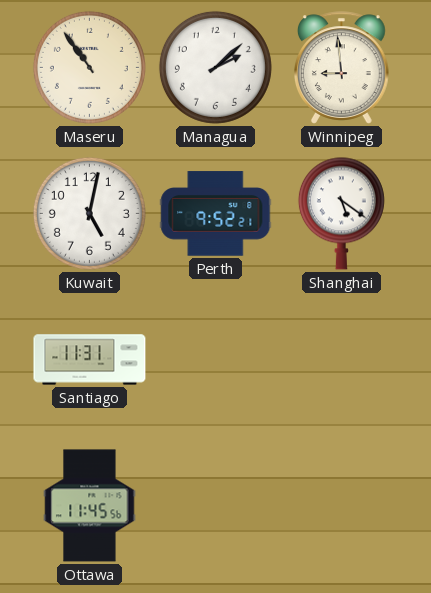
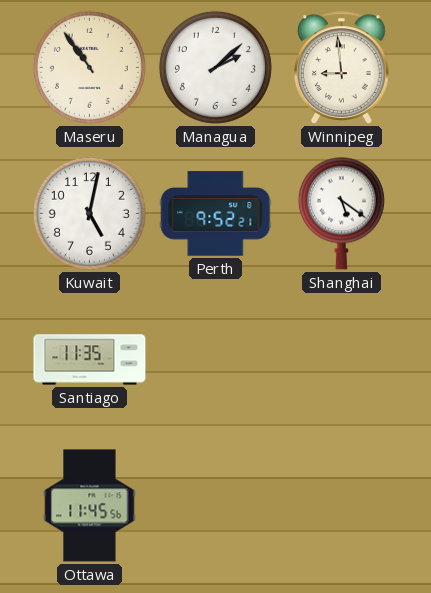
Santiago: 11:31 -> 11:35 (90, 360)
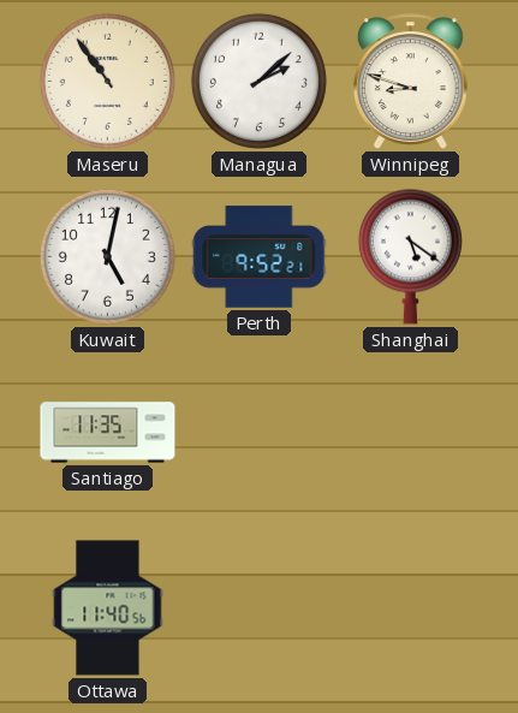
Winnipeg: 8:59 -> 8:48 (411, 82)
Ottawa: 11:45 -> 11:40 (108, 608)
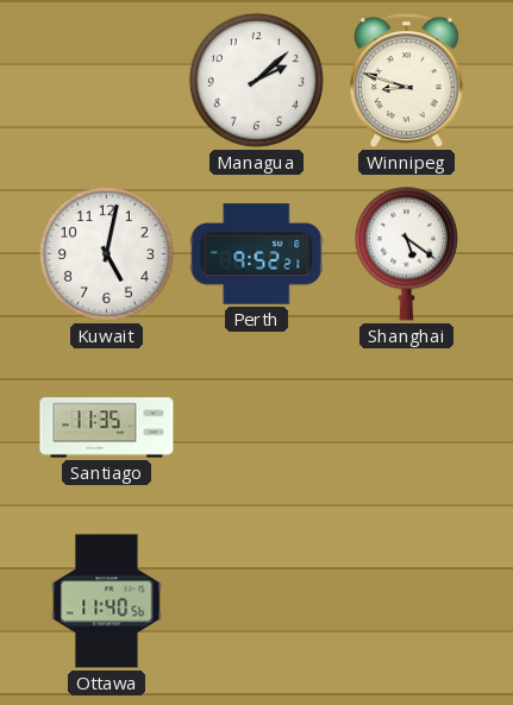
Maseru: 10:54 -> none (107, 81)
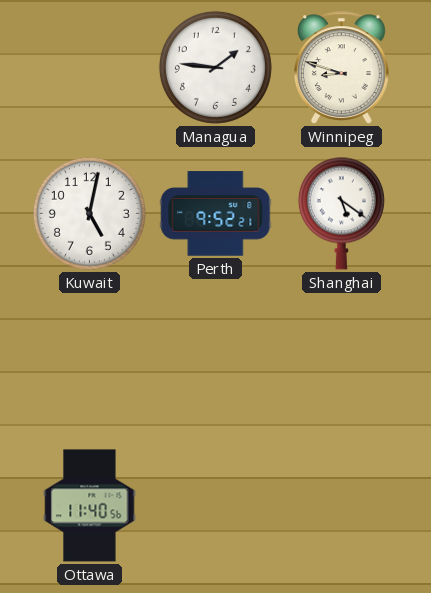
Managua: 2:08 -> 1:46 (215, 67)
Santiago: 11:35 -> none (107, 428)
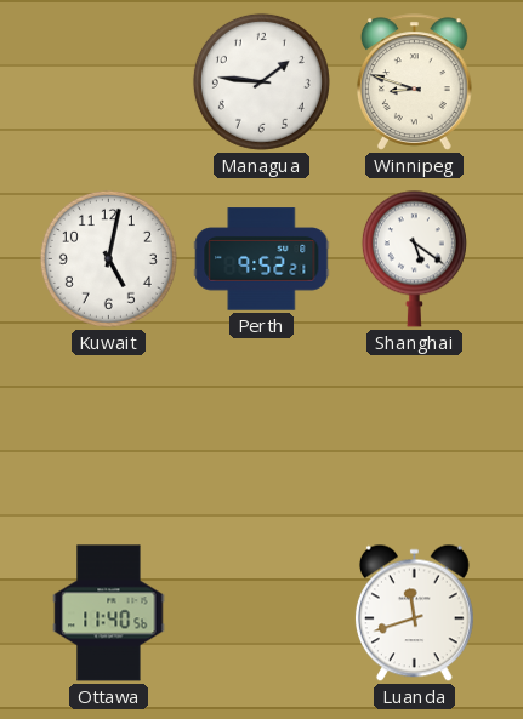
Luanda: none -> 11:42 (414, 614)
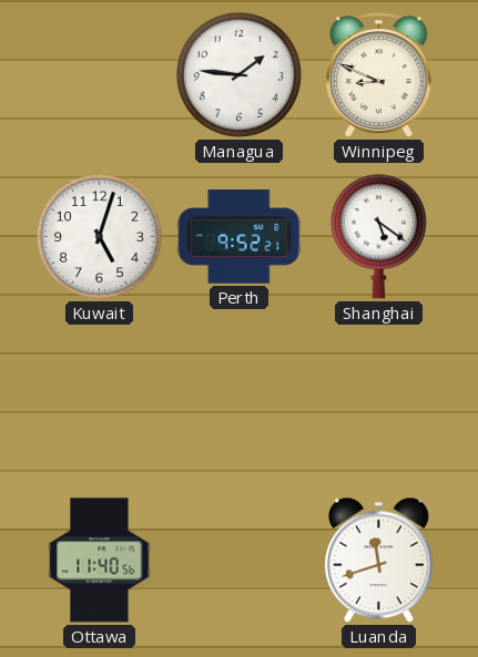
Winnipeg: 8:48 -> 8:49 (379, 75)
Kuwait: 5:02 -> 5:03 (99, 236)
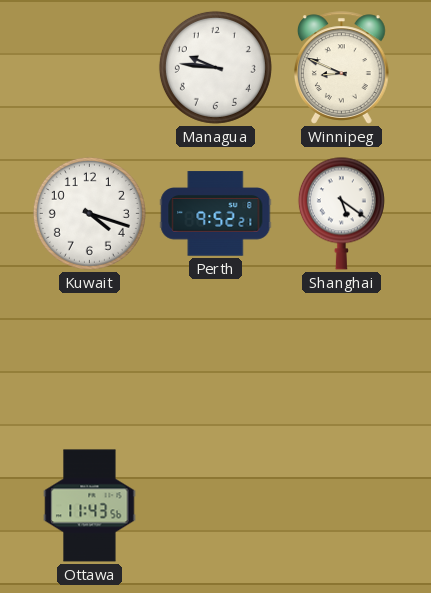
Managua: 1:46 -> 9:46 (215, 67)
Kuwait: 5:03 -> 4:18 (89, 213)
Ottawa: 11:40 -> 11:43 (90, 506)
Luanda: 11:42 -> none (378, 561)
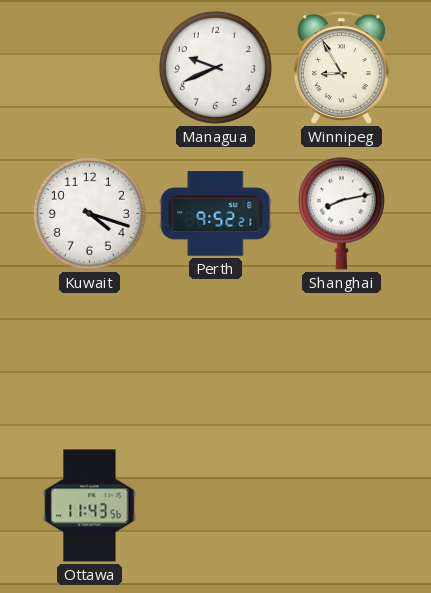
Managua: 9:46 -> 9:41 (215, 67)
Winnipeg: 8:49 -> 8:55 (342, 68)
Shanghai: 5:21 -> 8:13 (341, 213)
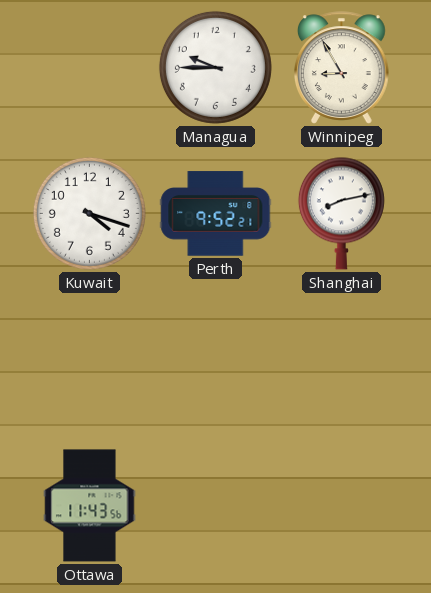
Managua: 9:41 -> 9:45 (215, 67)
